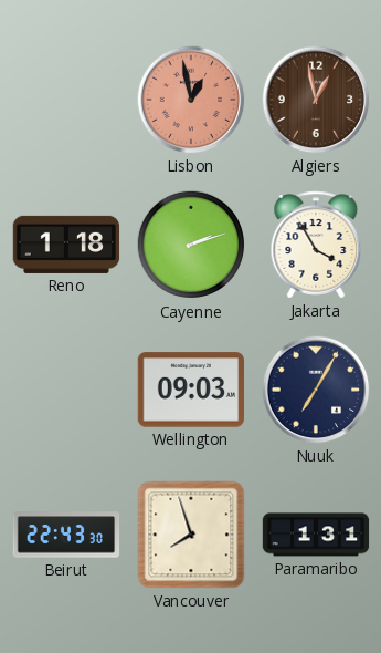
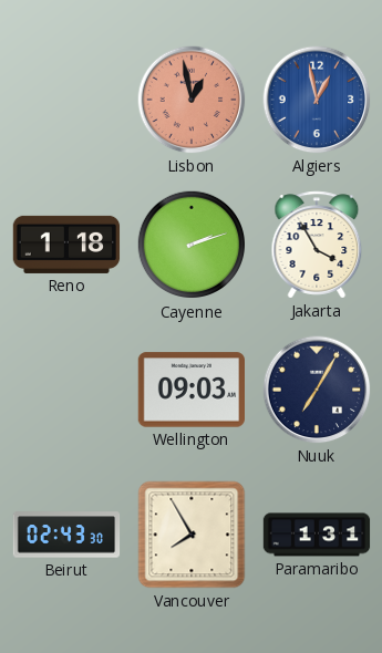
Algiers dial: brown -> blue (317, 100)
Beirut: 22:43 -> 02:43 (66, 535)
Vancouver: 7:57 -> 7:55 (192, 535)
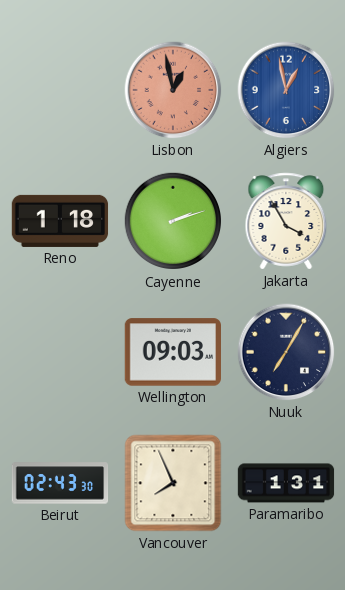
Vancouver: 7:55 -> 7:56 (173, 483)
